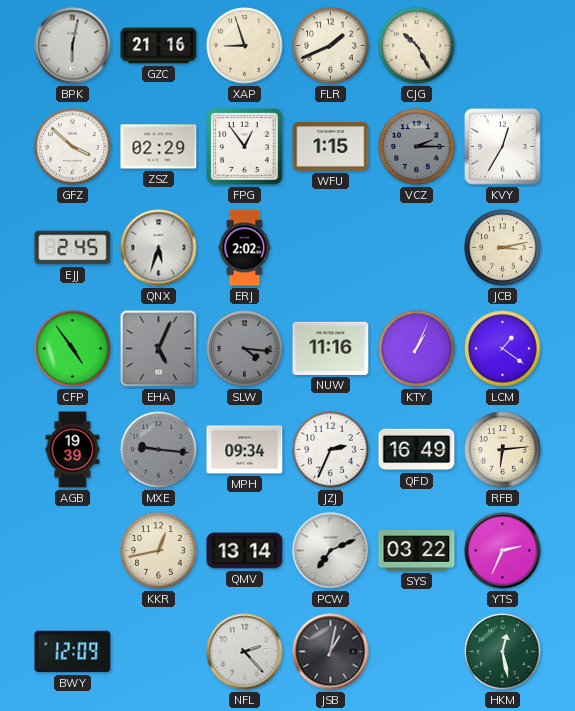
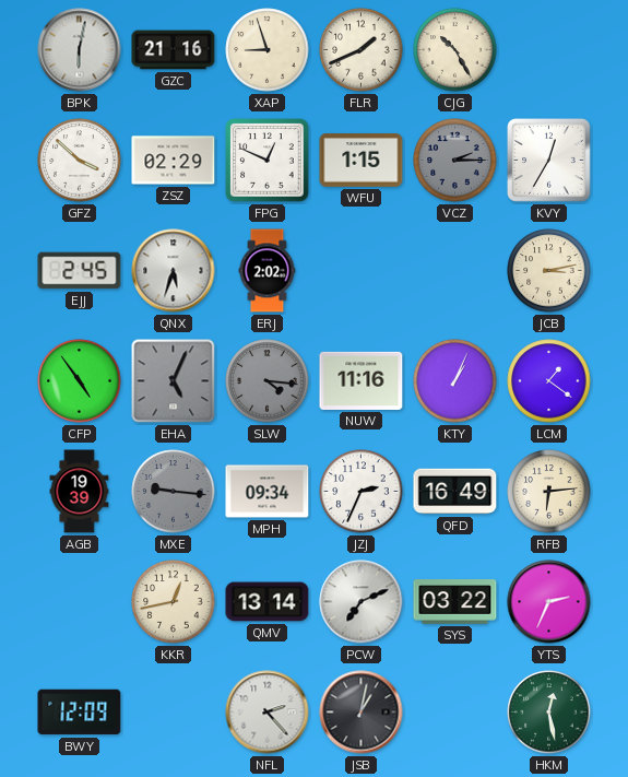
FPG: 12:54 -> 12:49 (268, 161)
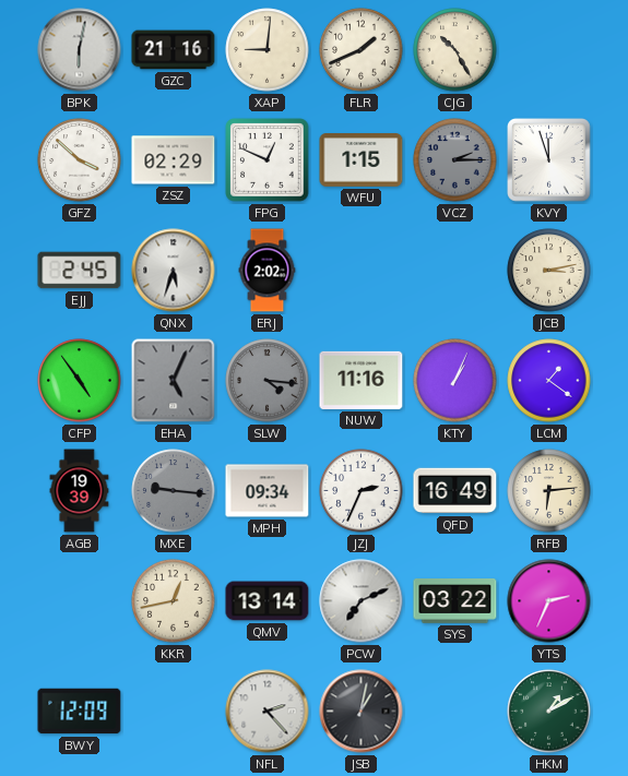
XAP: 8:57 -> 9:01 (268, 50)
KVY: 12:35 -> 11:57 (549, 160)
HKM: 12:28 -> 1:10 (549, 712)
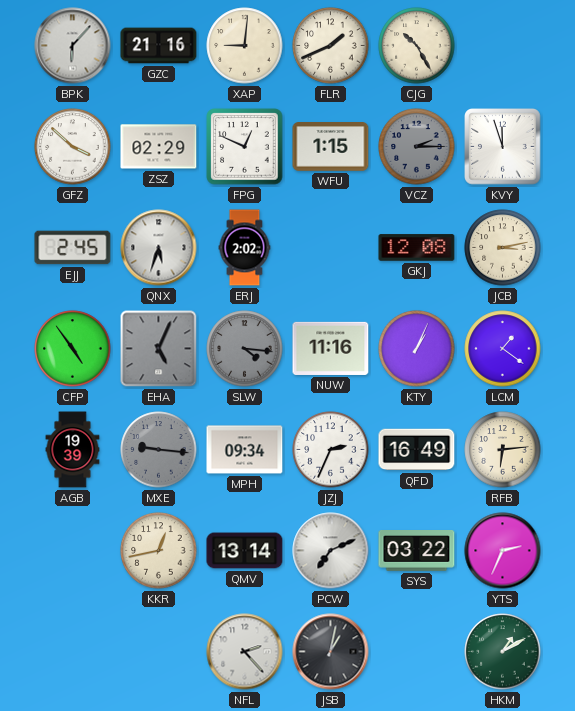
BPK: 6:02 -> 6:07 (73, 46)
GKJ: none -> 12:08 (417, 248)
BWY: 12:09 -> none (80, 712)
